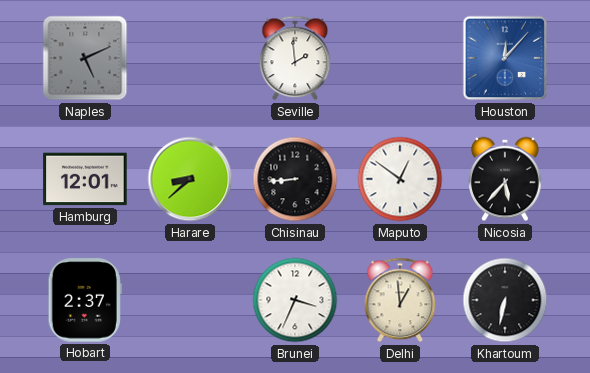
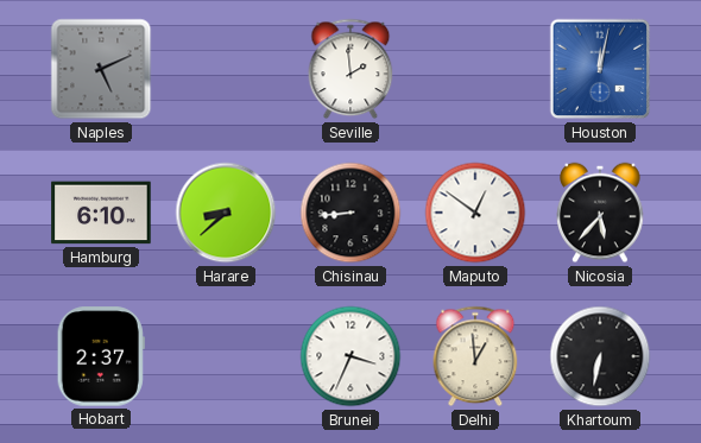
Houston: 12:07 -> 12:02 (600, 69)
Hamburg: 12:01 -> 6:10 (101, 213)
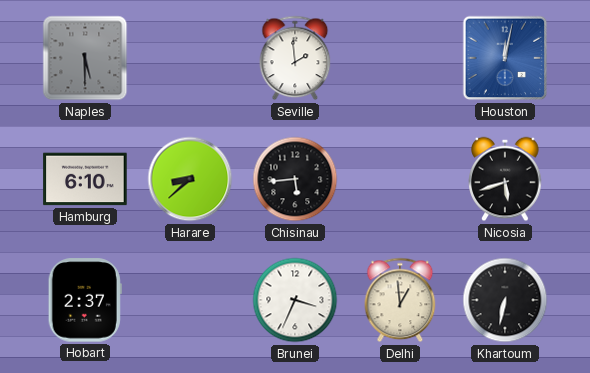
Naples: 5:11 -> 5:30 (85, 58)
Chisinau: 8:44 -> 5:44 (295, 179)
Maputo: 12:51 -> none (475, 213)
Nicosia: 5:37 -> 5:42 (505, 179)
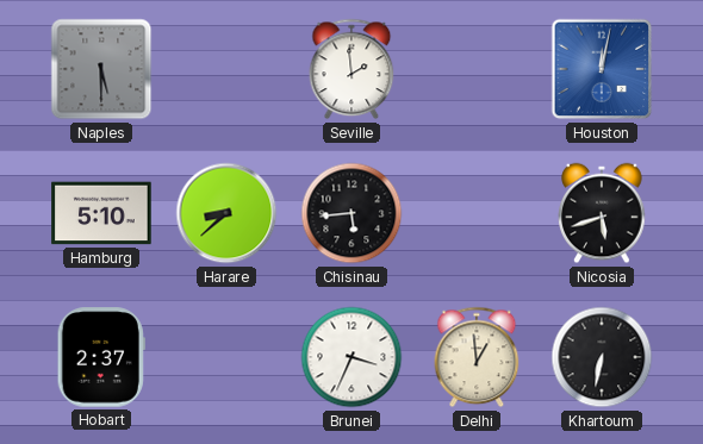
Hamburg: 6:10 -> 5:10 (101, 213)
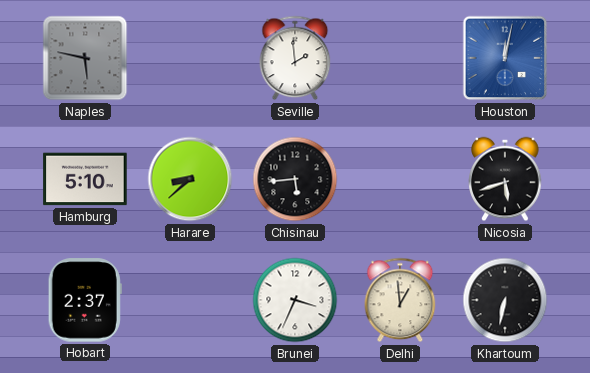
Naples: 5:30 -> 5:47 (85, 58)
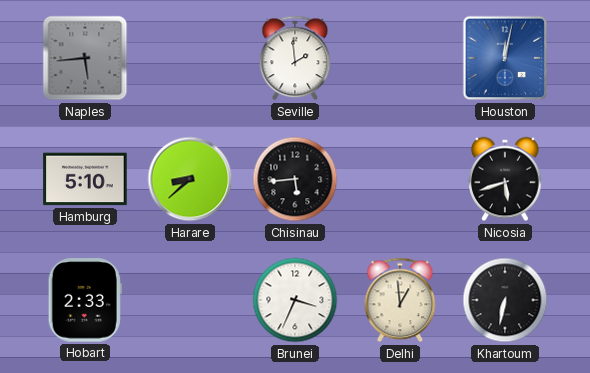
Naples: 5:47 -> 5:44 (85, 58)
Hobart: 2:37 -> 2:33 (85, 300)
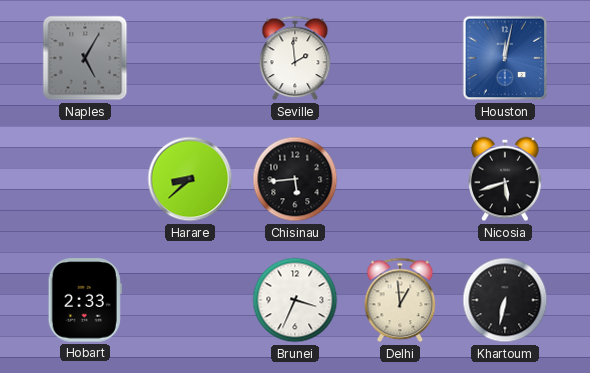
Naples: 5:44 -> 5:05 (85, 58)
Hamburg: 5:10 -> none (85, 179)
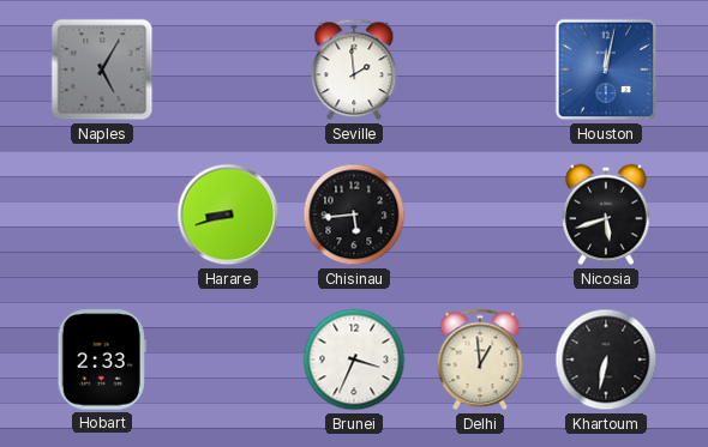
Harare: 8:38 -> 8:42 (228, 215)
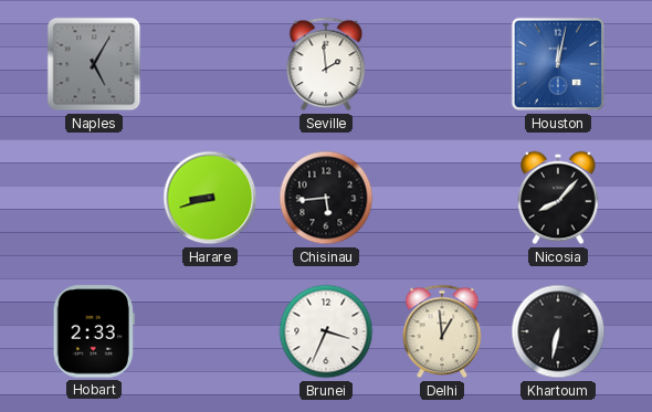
Nicosia: 5:42 -> 8:07 (558, 198)
